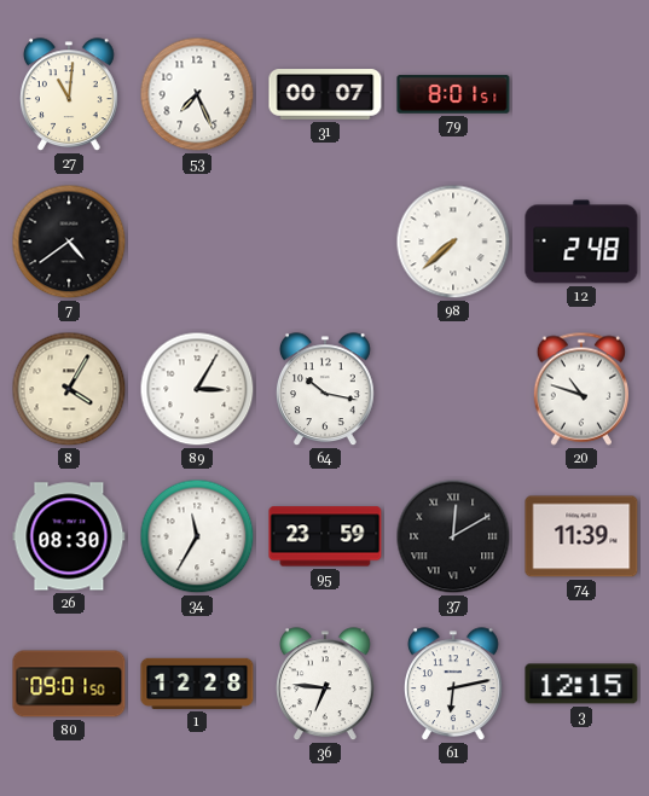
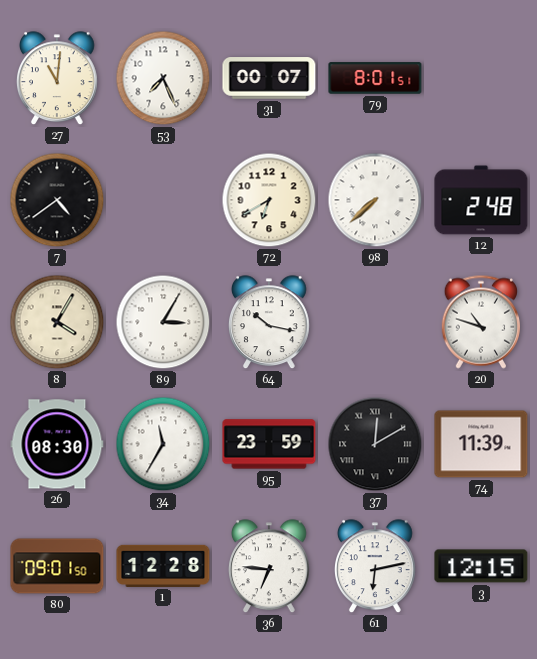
72: none -> 6:40 (269, 200)
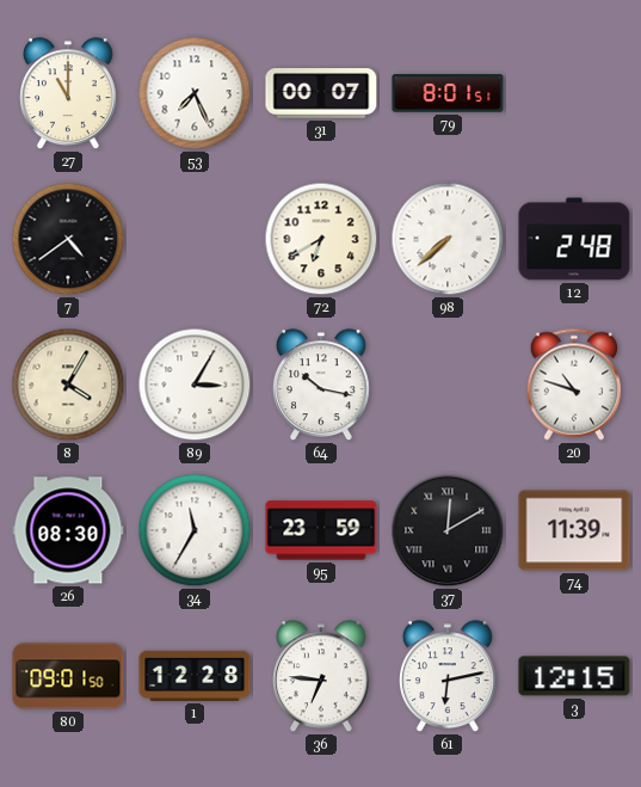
27: 11:01 -> 11:00 (69, 94)
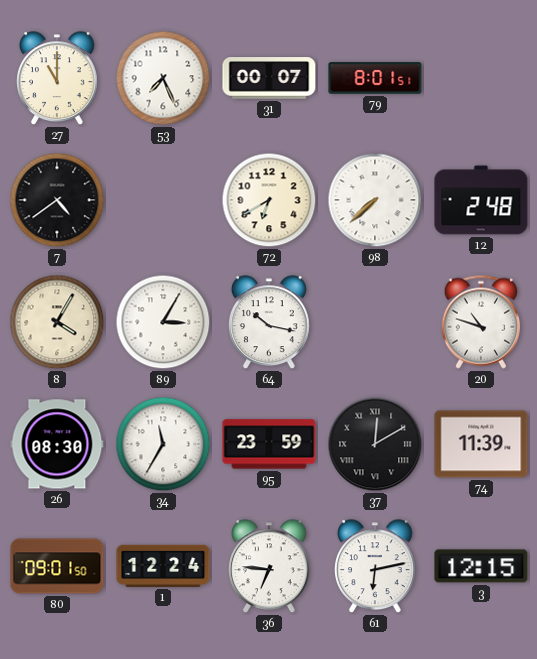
1: 12:28 -> 12:24 (163, 566)
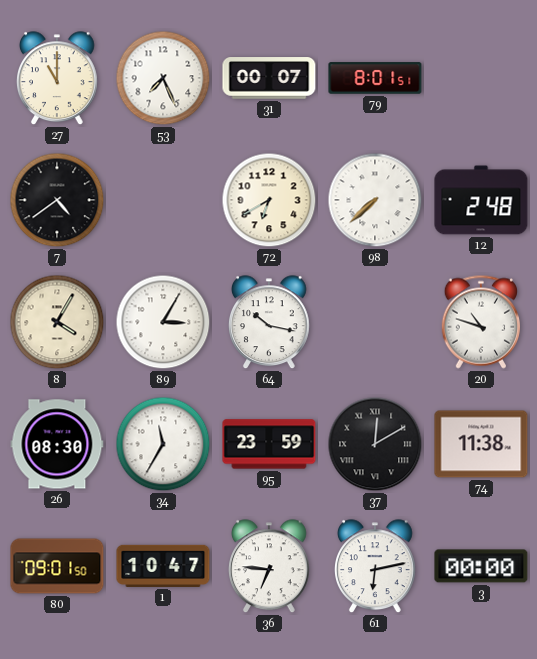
74: 11:39 -> 11:38 (481, 444)
1: 12:24 -> 10:47 (163, 566)
3: 12:15 -> 00:00 (481, 566)
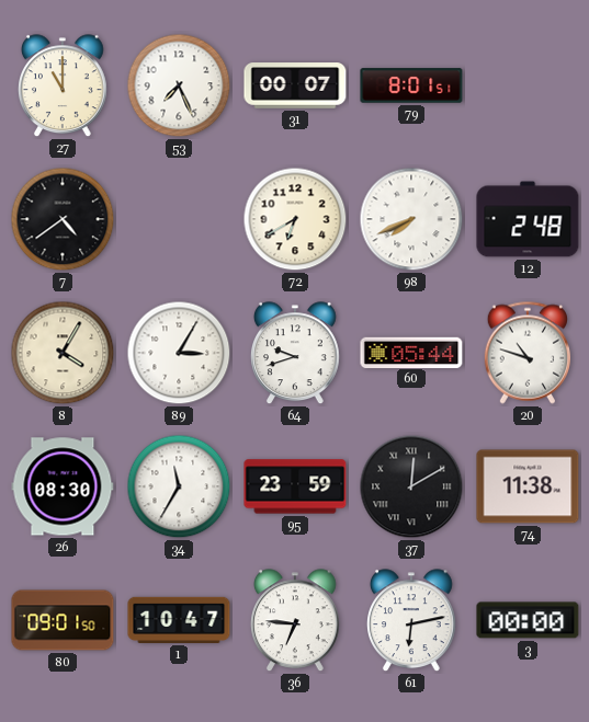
98: 7:38 -> 7:41 (411, 219)
64: 10:17 -> 9:42 (296, 354)
60: none -> 05:44 (411, 352)
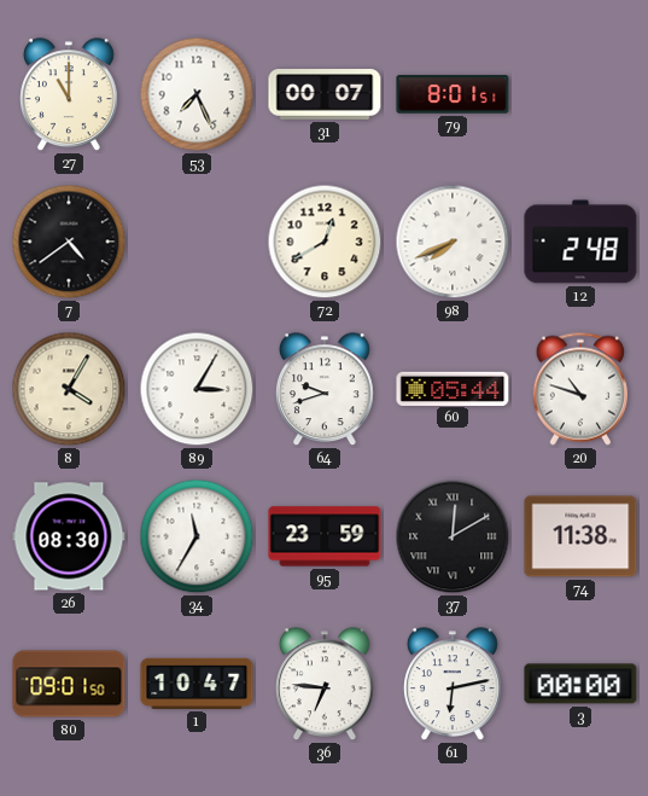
72: 6:40 -> 12:40 (325, 242)
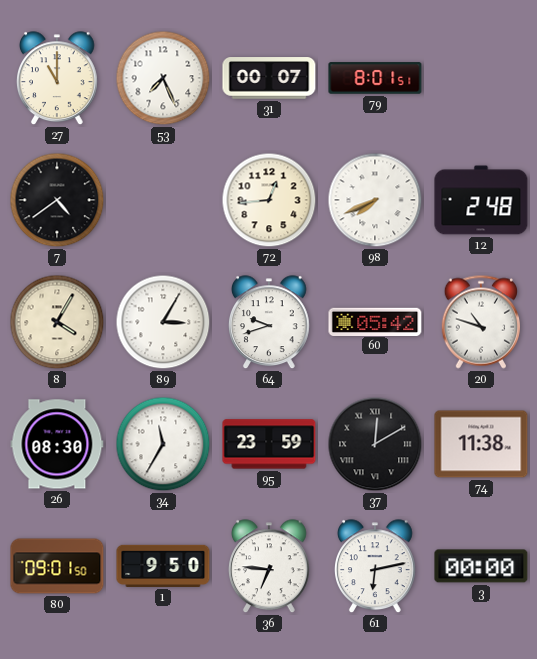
72: 12:40 -> 12:44 (269, 200)
60: 05:44 -> 05:42 (375, 321)
1: 10:47 -> 9:50 (163, 566)
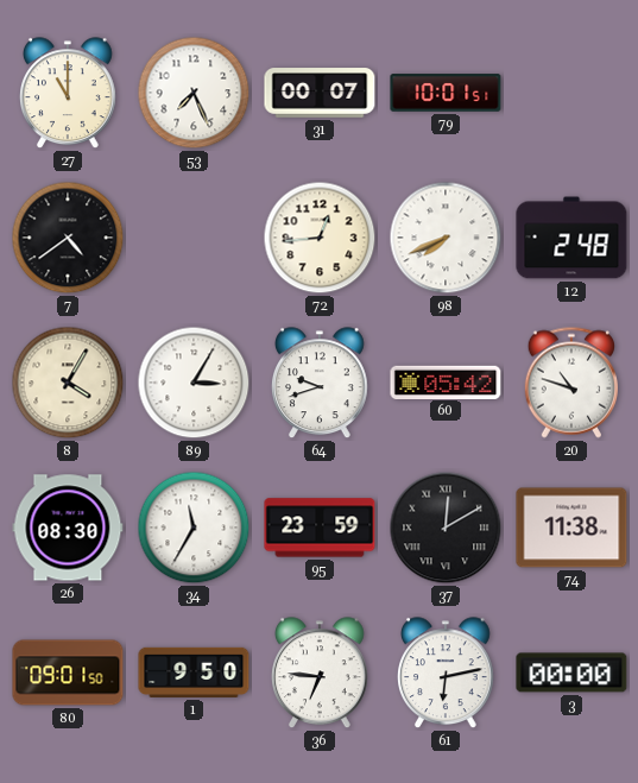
79: 8:01 -> 10:01 (446, 93)
